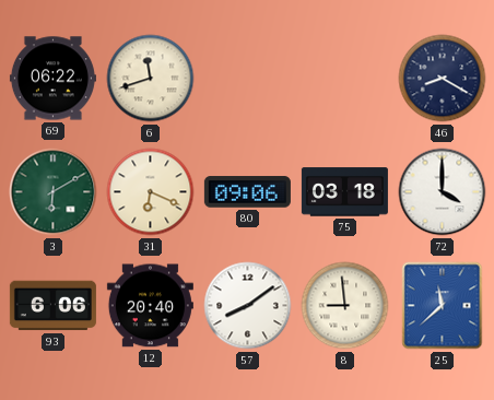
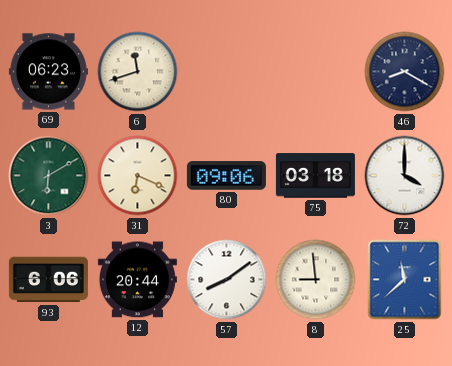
69: 06:22 -> 06:23 (48, 72)
12: 20:40 -> 20:44 (137, 280)
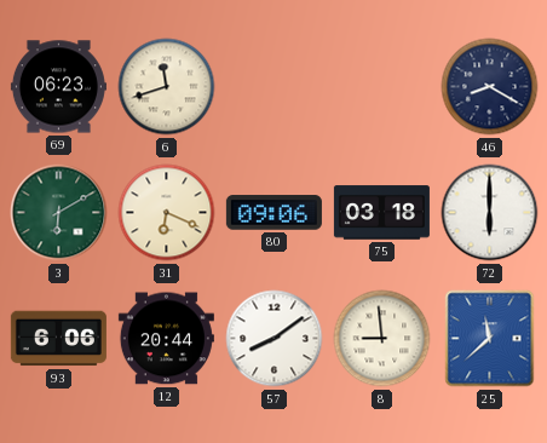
72: 4:00 -> 6:00 (490, 213)
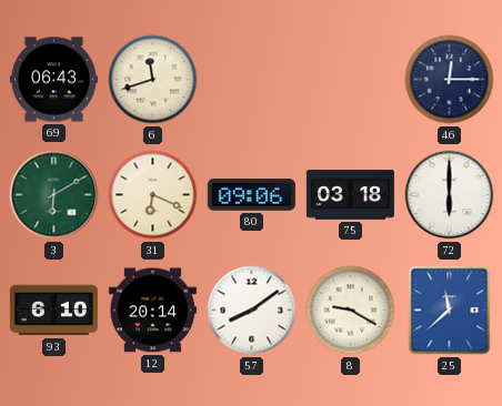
69: 06:23 -> 06:43 (53, 80)
46: 8:20 -> 12:15 (450, 80)
93: 6:06 -> 6:10 (53, 311)
12: 20:44 -> 20:14 (152, 311)
8: 8:59 -> 9:20 (351, 311)
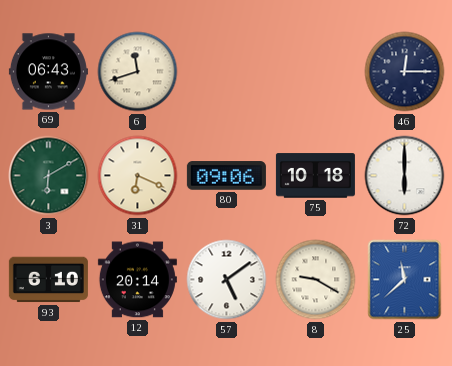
75: 03:18 -> 10:18 (315, 176)
57: 8:09 -> 5:09 (227, 280)
